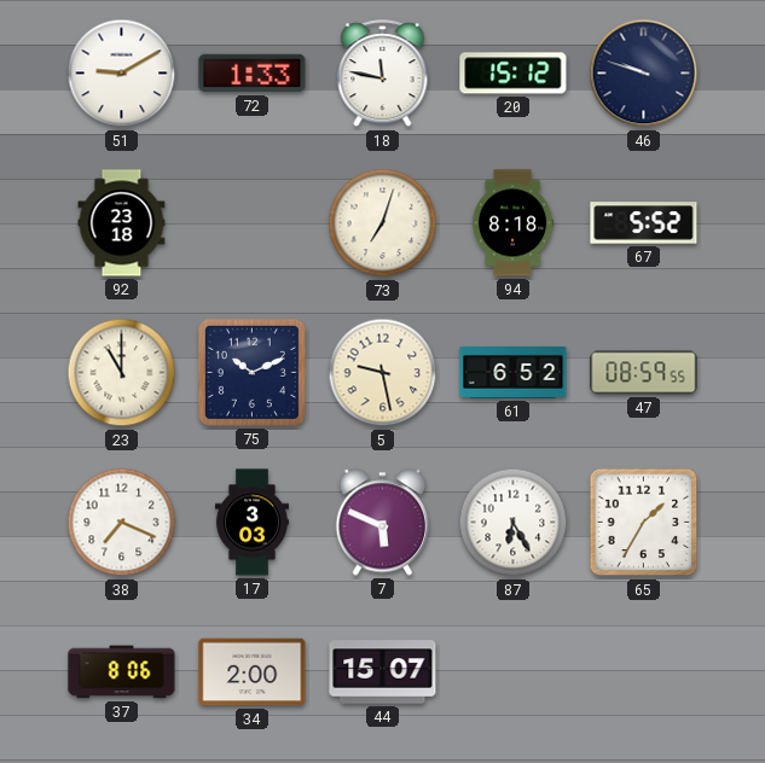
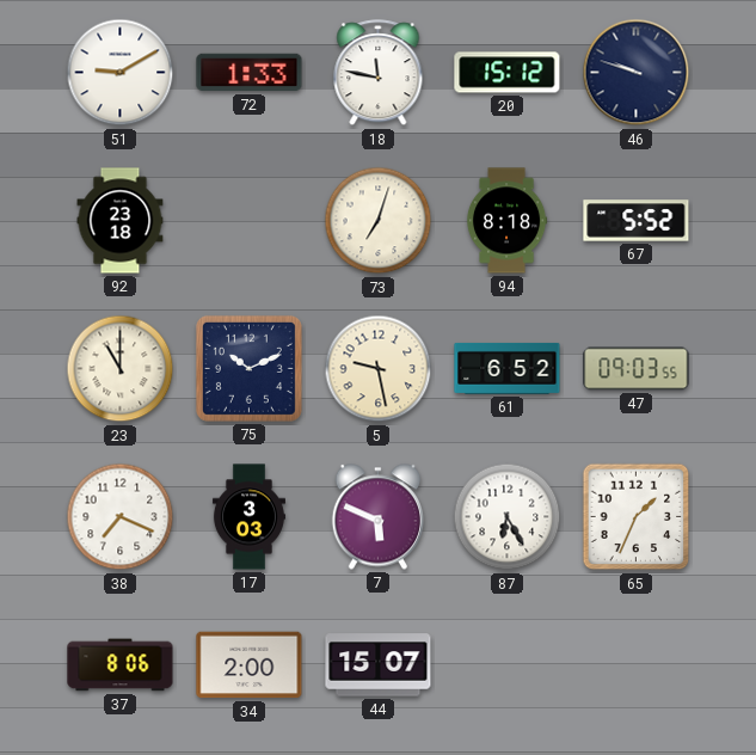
47: 08:59 -> 09:03 (637, 369)
65: 1:35 -> 1:34 (637, 517)
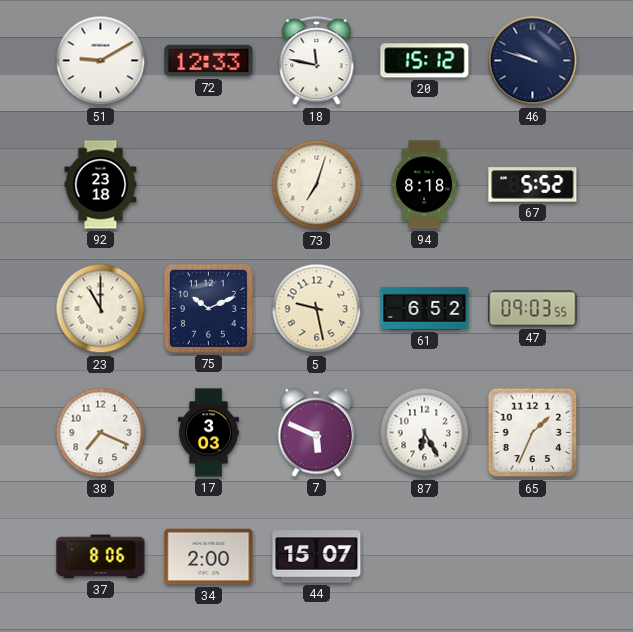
72: 1:33 -> 12:33 (209, 61)
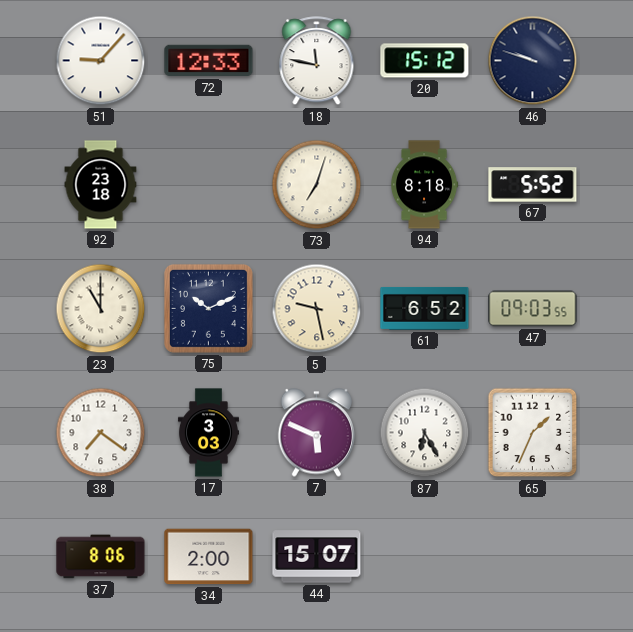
51: 9:10 -> 9:07 (101, 61)
38: 7:19 -> 7:21 (101, 433)
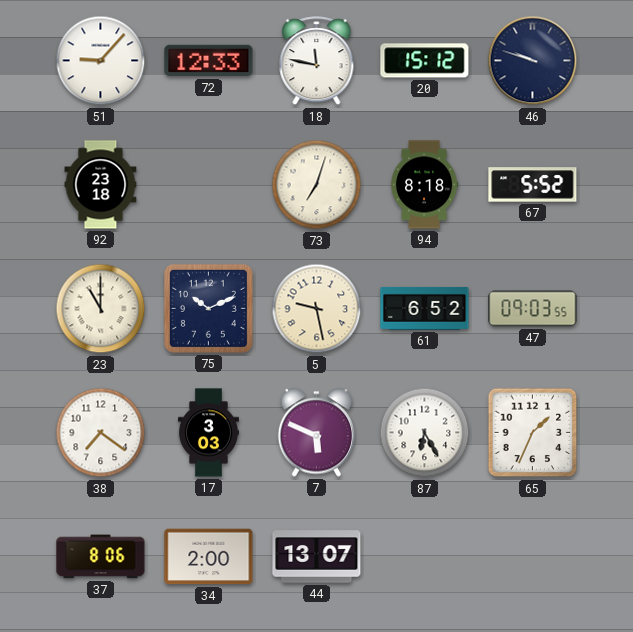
44: 15:07 -> 13:07 (317, 557)
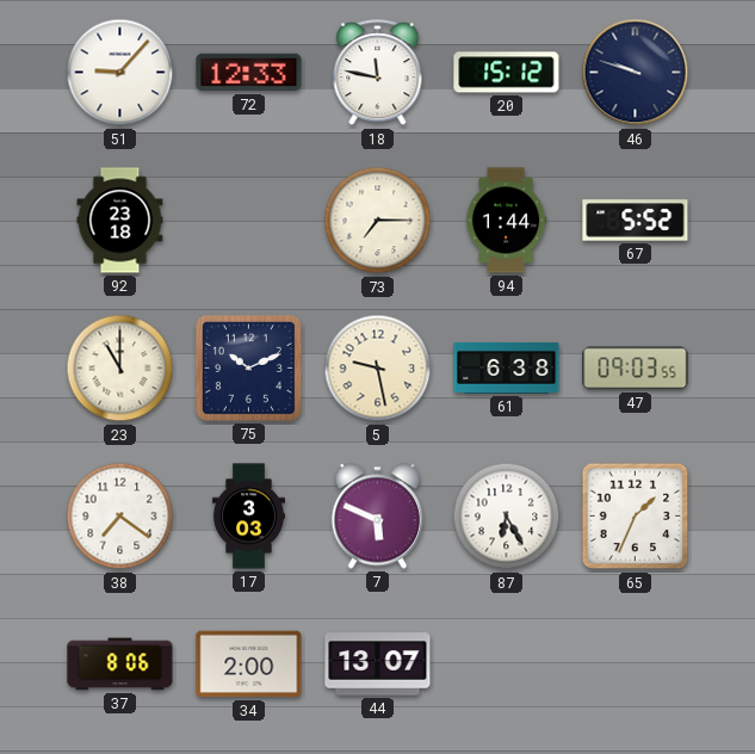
73: 7:03 -> 7:15 (378, 221)
94: 8:18 -> 1:44 (506, 221)
61: 6:52 -> 6:38 (507, 367)
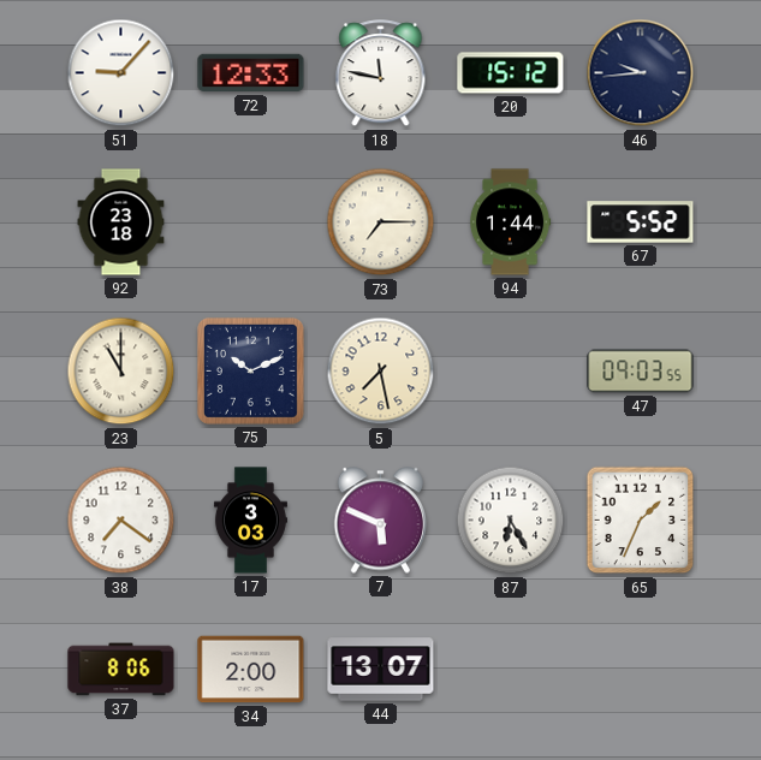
46: 9:48 -> 9:44 (641, 73)
5: 9:28 -> 7:28 (381, 372)
61: 6:38 -> none (507, 367)
